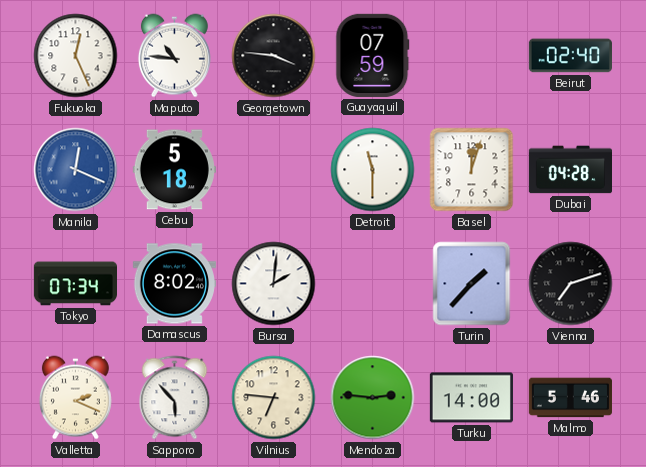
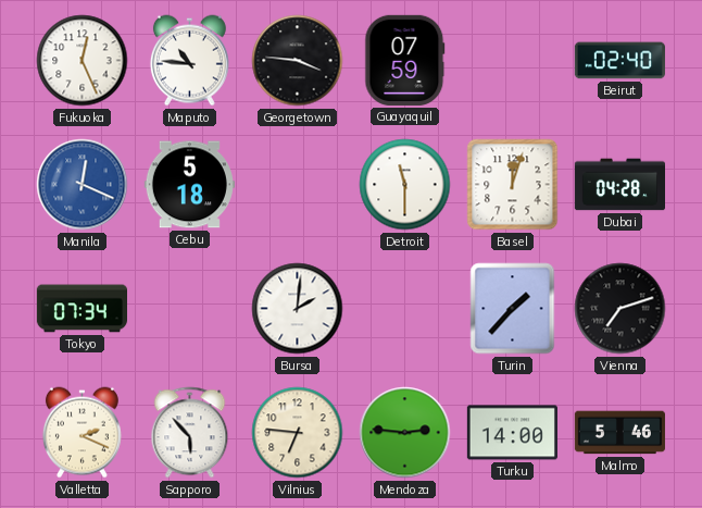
Damascus: 8:02 -> none (174, 284)
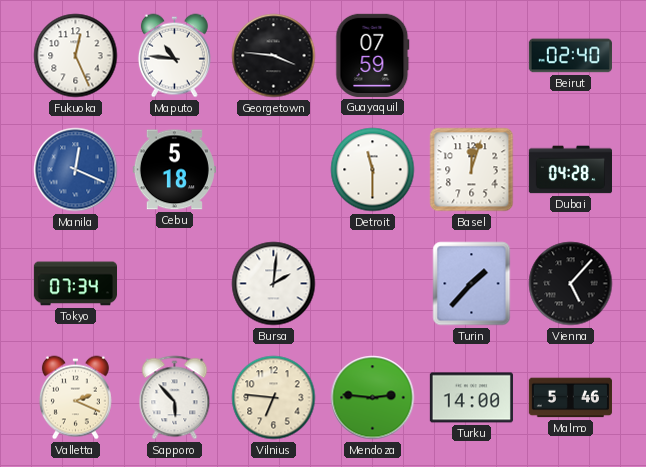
Vienna: 7:12 -> 5:07 (571, 284)
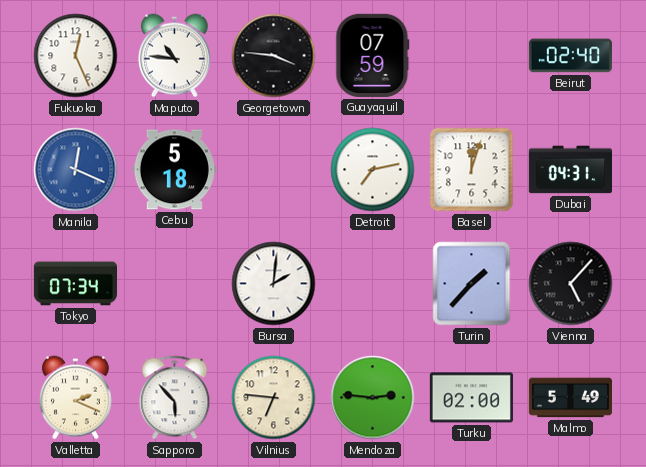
Detroit: 11:30 -> 7:13 (373, 170)
Dubai: 04:28 -> 04:31 (570, 170)
Turku: 14:00 -> 02:00 (471, 398)
Malmo: 5:46 -> 5:49 (570, 398)
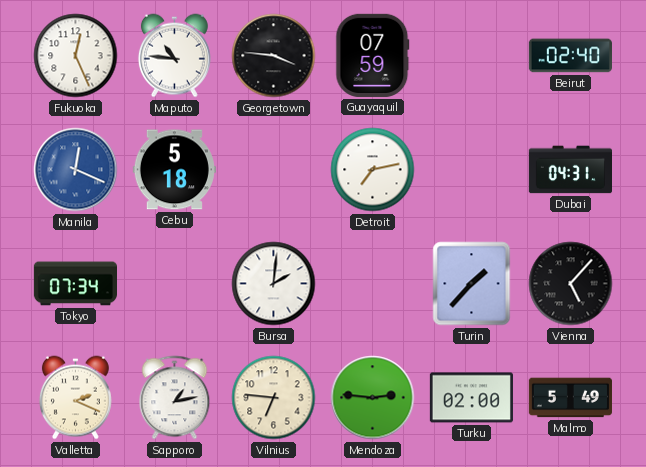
Basel: 12:03 -> none (472, 170)
Sapporo: 5:53 -> 1:13 (175, 398)
